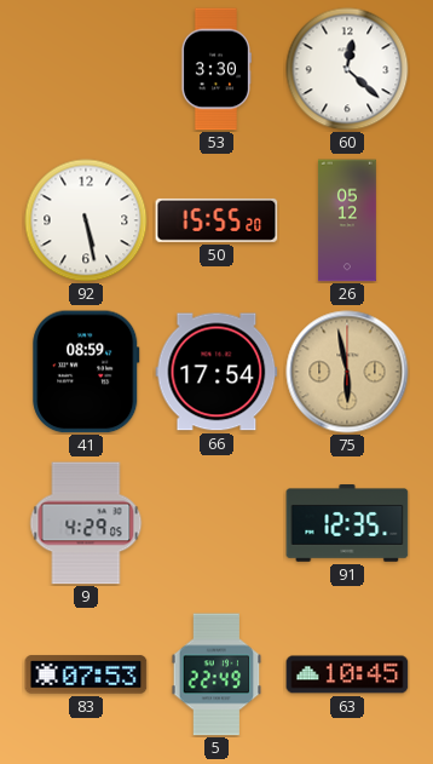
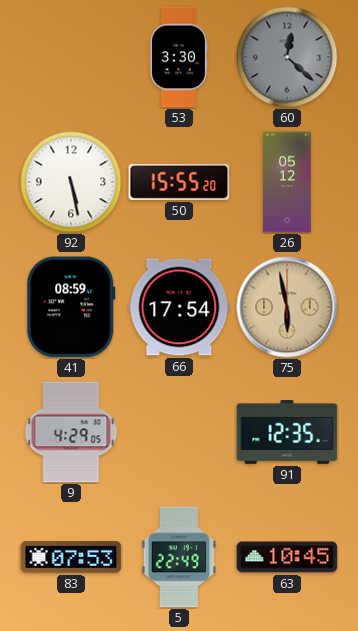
60 dial: white -> grey (287, 57)
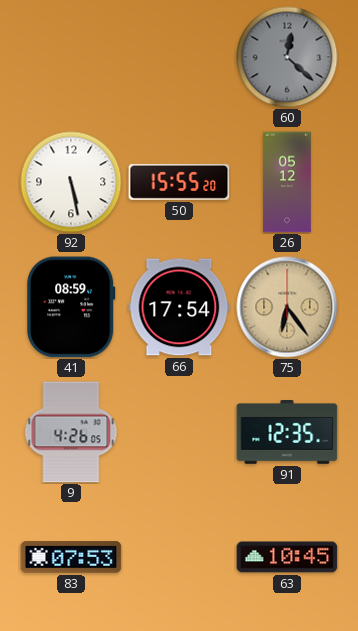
53: 3:30 -> none (178, 57)
75: 5:58 -> 6:24 (287, 307)
9: 4:29 -> 4:26 (71, 432)
5: 22:49 -> none (179, 557)
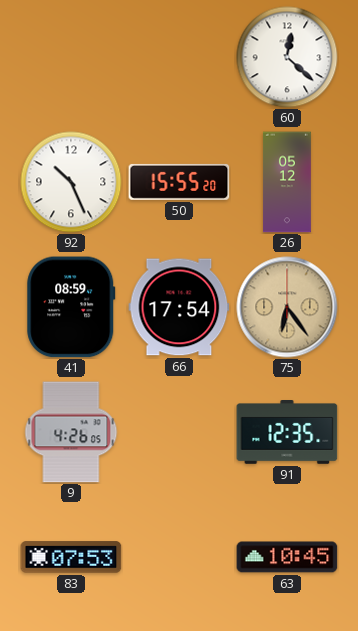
60 dial: grey -> white (287, 57)
92: 5:28 -> 10:26 (71, 182)
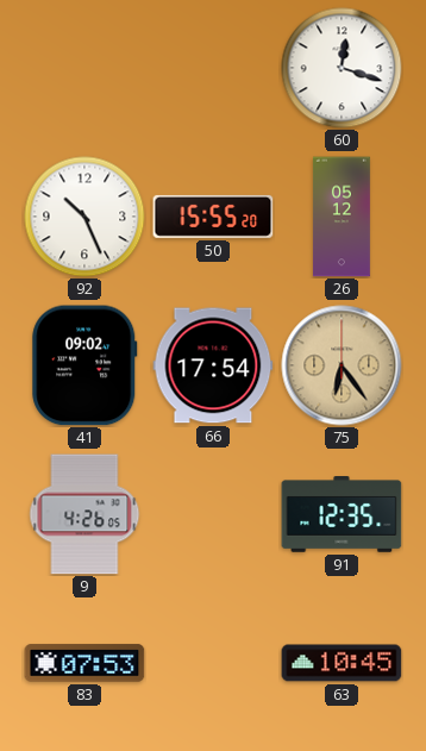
60: 12:22 -> 12:18 (342, 68)
41: 08:59 -> 09:02 (84, 365)
